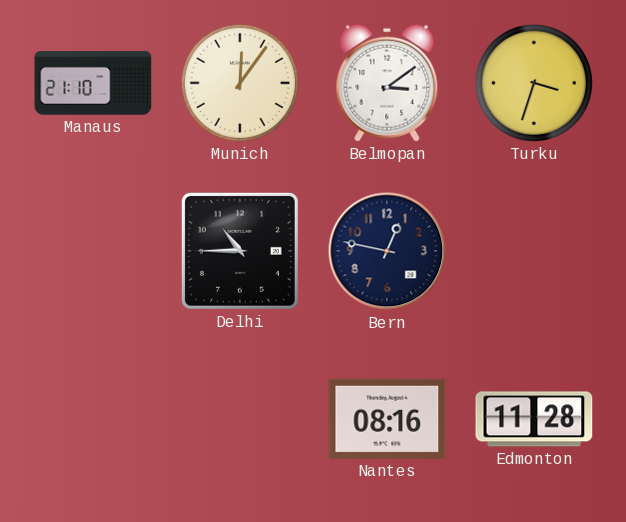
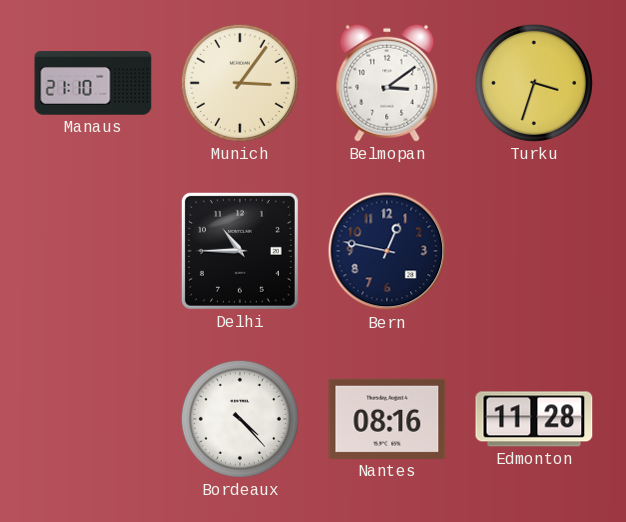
Munich: 12:06 -> 3:06 (240, 83)
Bordeaux: none -> 4:23 (240, 419)
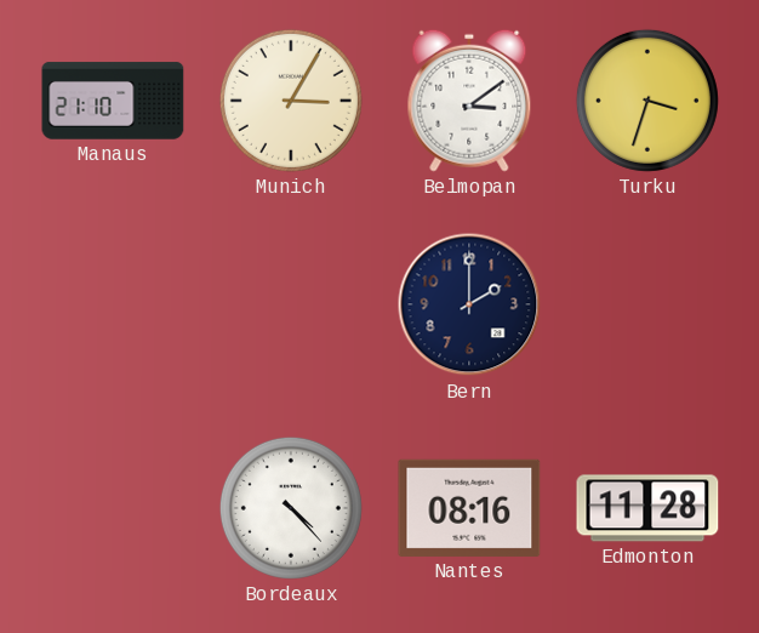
Munich: 3:06 -> 3:05 (291, 101)
Delhi: 10:45 -> none (240, 251)
Bern: 12:47 -> 2:00 (469, 304)
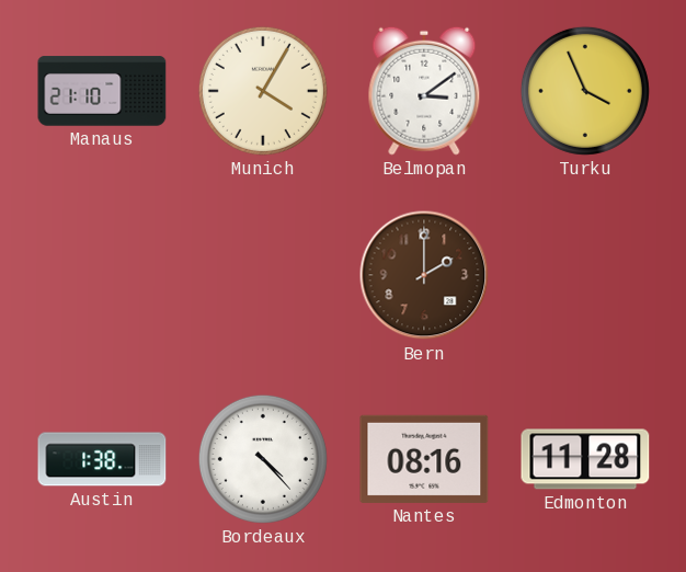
Munich: 3:05 -> 4:05 (263, 91)
Turku: 3:33 -> 3:56 (585, 91)
Bern dial: navy -> brown (424, 275)
Austin: none -> 1:38 (102, 459)
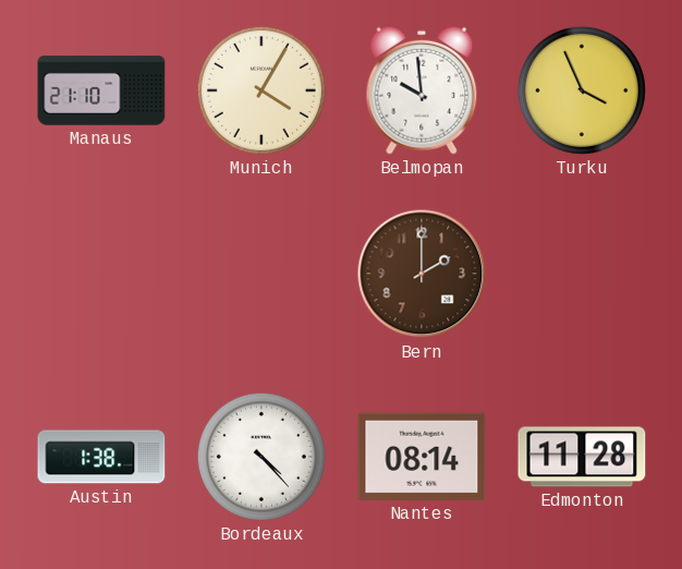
Belmopan: 3:09 -> 9:59 (422, 90)
Nantes: 08:16 -> 08:14 (422, 457)
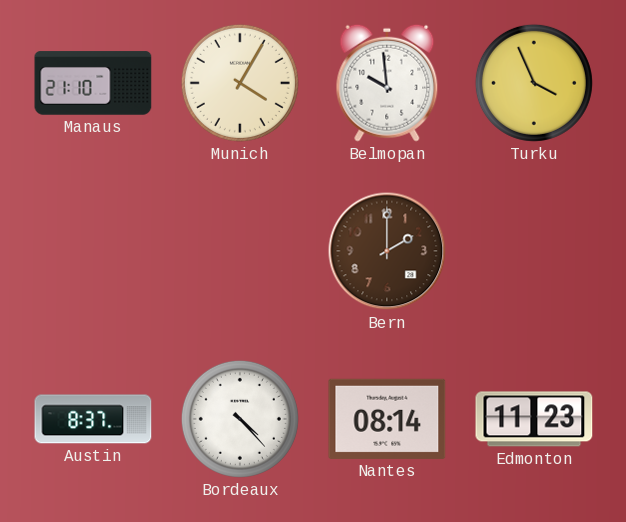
Austin: 1:38 -> 8:37 (93, 419)
Edmonton: 11:28 -> 11:23 (534, 419)
